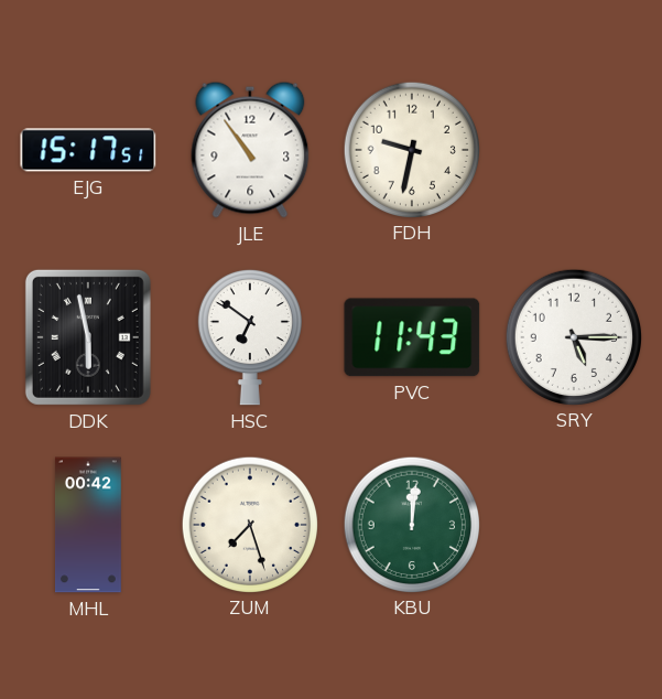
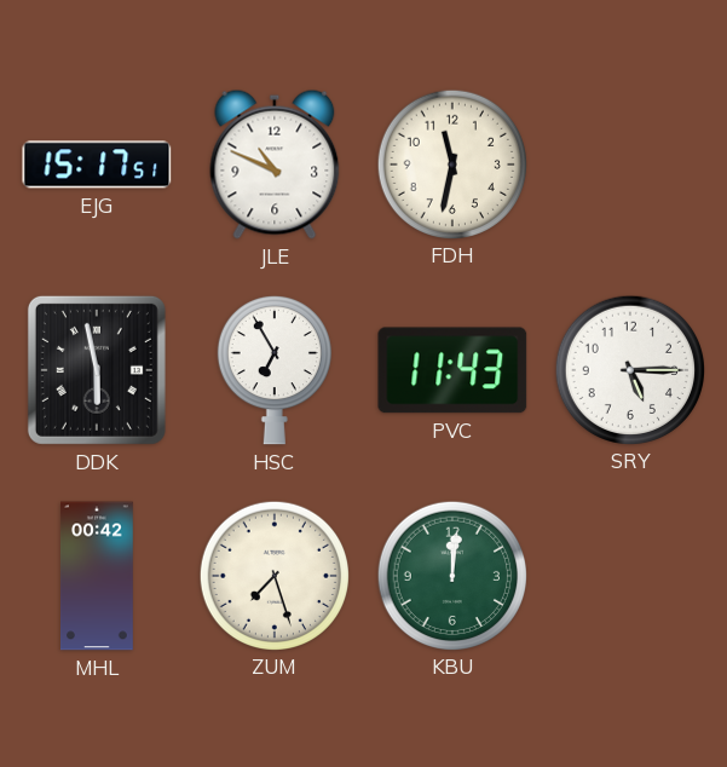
JLE: 10:54 -> 10:49 (275, 165)
FDH: 9:32 -> 11:32 (451, 163)
HSC: 6:51 -> 6:55 (275, 370)
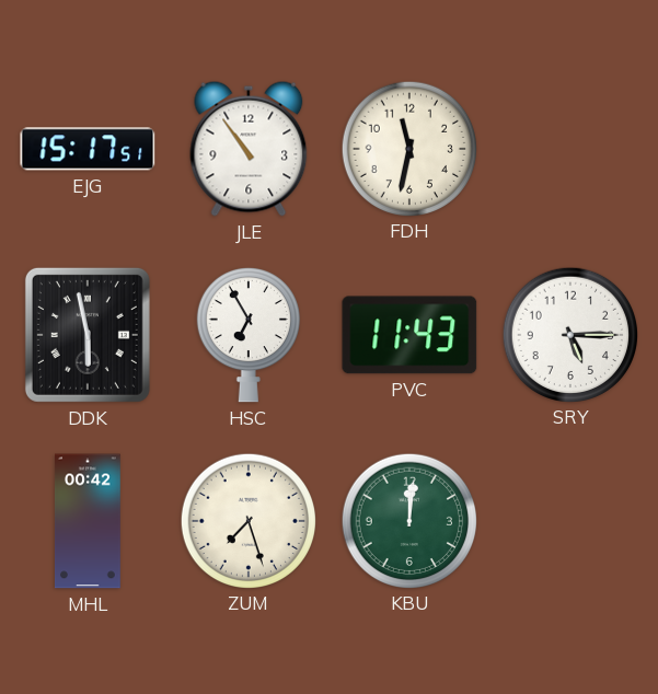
JLE: 10:49 -> 10:54 (249, 149)
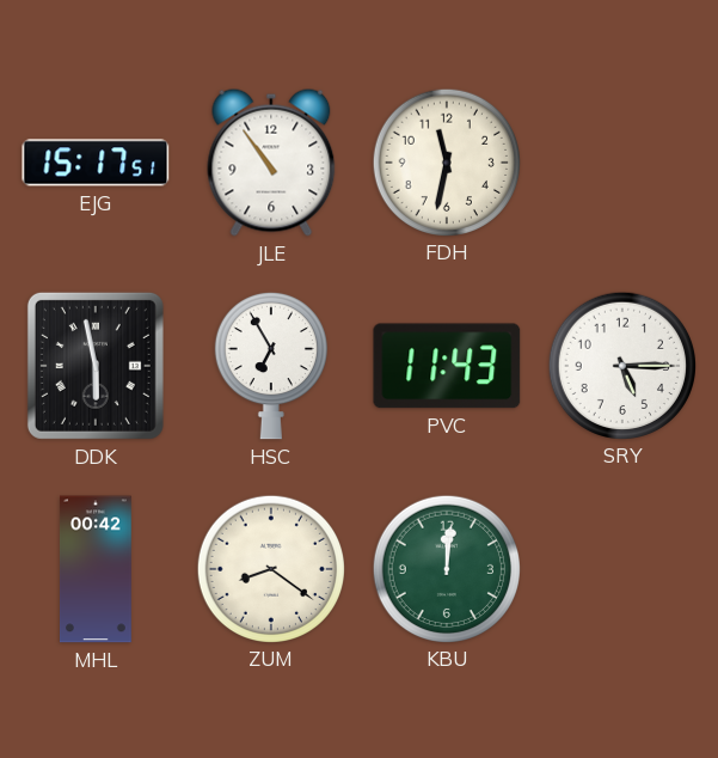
ZUM: 7:27 -> 8:21 (270, 568)
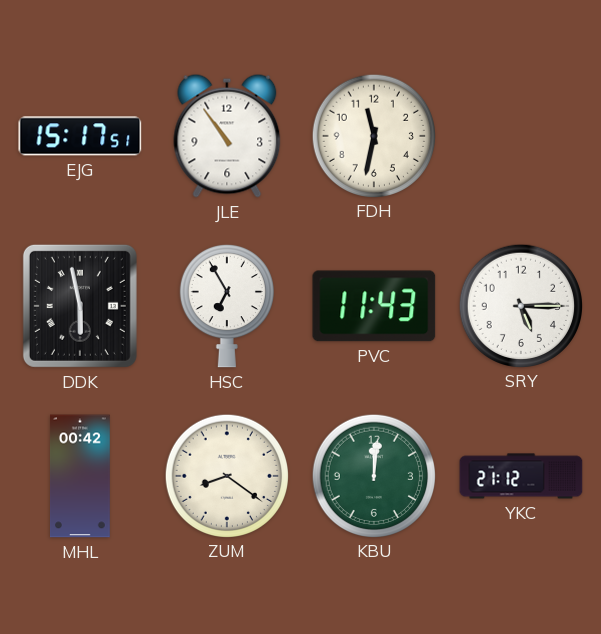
YKC: none -> 21:12 (521, 476)
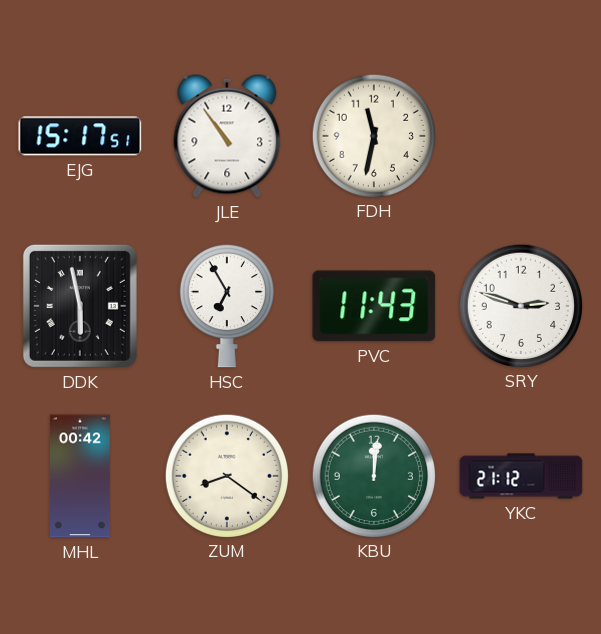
SRY: 5:15 -> 2:48 (520, 305)
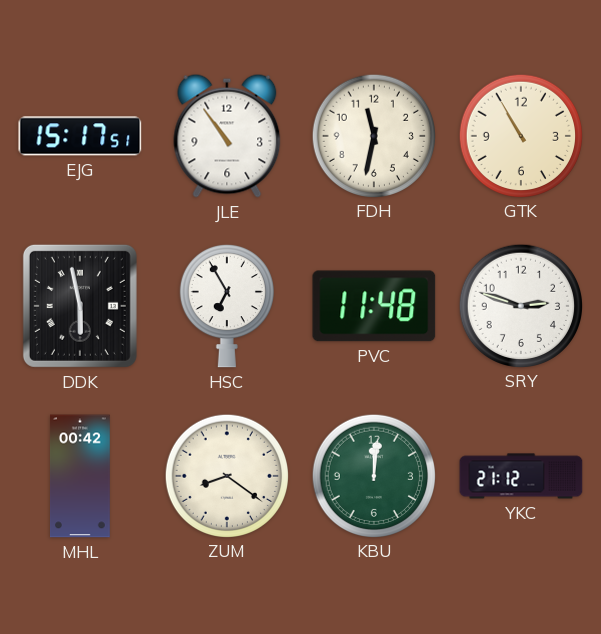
GTK: none -> 10:55 (520, 135)
PVC: 11:43 -> 11:48 (374, 306)
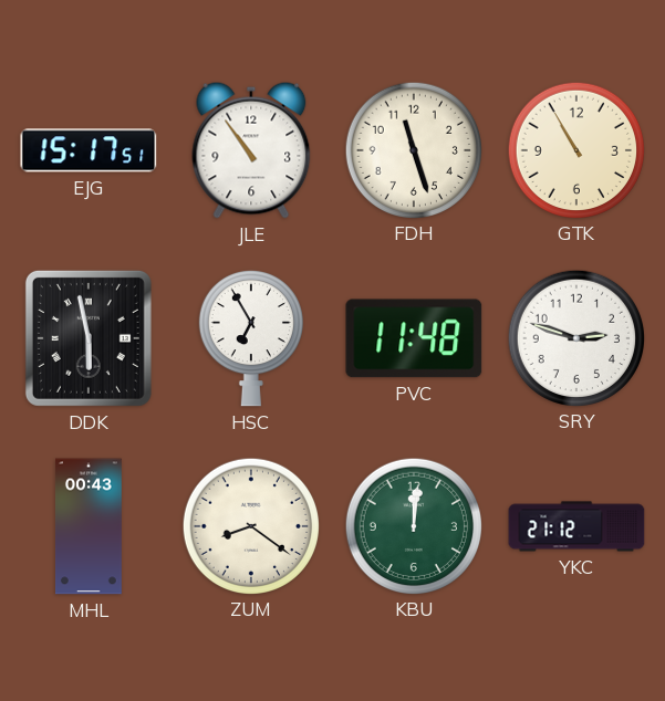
FDH: 11:32 -> 11:27 (413, 149)
MHL: 00:42 -> 00:43 (90, 526)
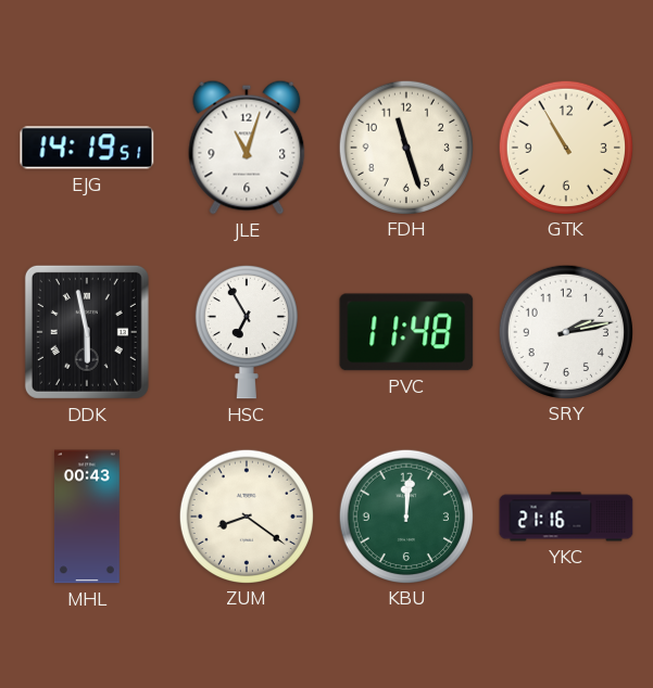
EJG: 15:17 -> 14:19 (87, 148)
JLE: 10:54 -> 11:03 (247, 148)
SRY: 2:48 -> 2:13 (565, 331)
YKC: 21:12 -> 21:16 (566, 517)
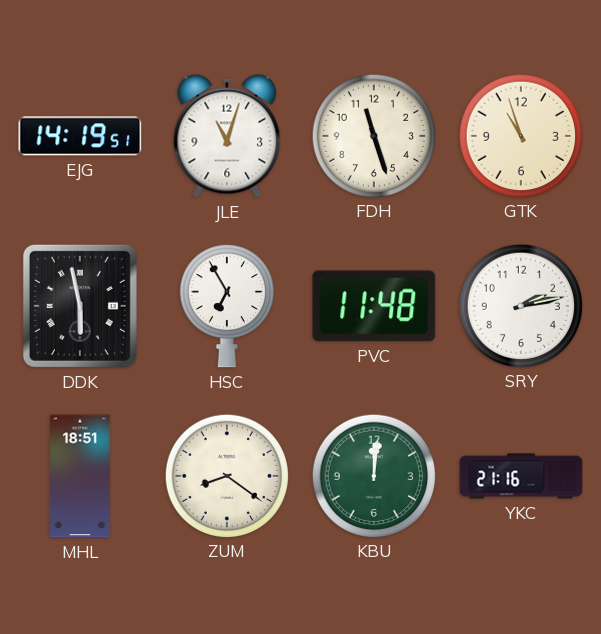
GTK: 10:55 -> 10:57 (520, 135)
MHL: 00:43 -> 18:51 (81, 476)
